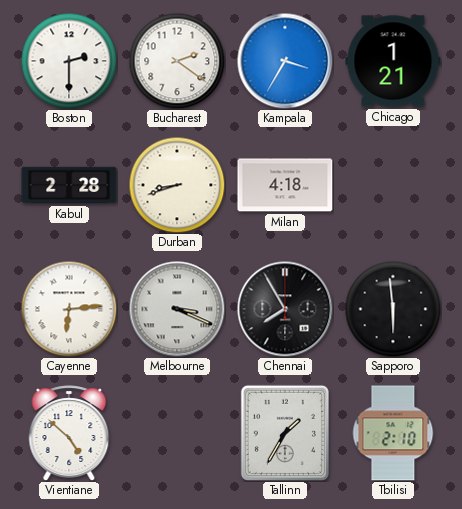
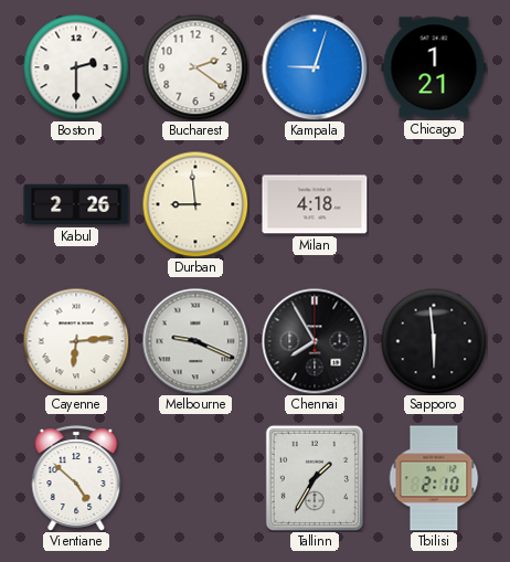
Kampala: 3:35 -> 9:03 (315, 67)
Kabul: 2:28 -> 2:26 (76, 204)
Durban: 8:42 -> 8:59 (195, 204)
Melbourne: 3:19 -> 9:19 (195, 341)
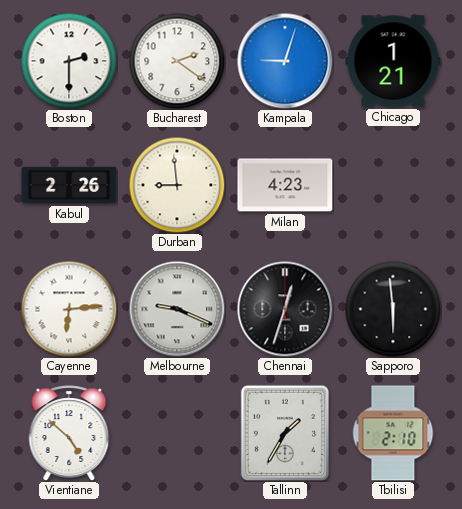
Milan: 4:18 -> 4:23 (285, 185)
Chennai: 7:55 -> 12:33 (285, 309)
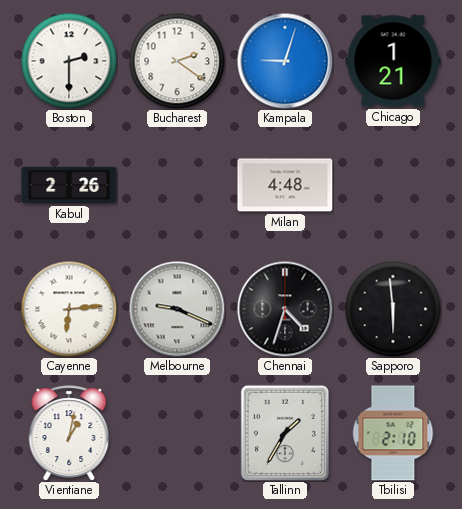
Durban: 8:59 -> none (177, 185)
Milan: 4:23 -> 4:48 (285, 185)
Chennai: 12:33 -> 4:33 (285, 309)
Vientiane: 4:52 -> 1:02 (69, 433)
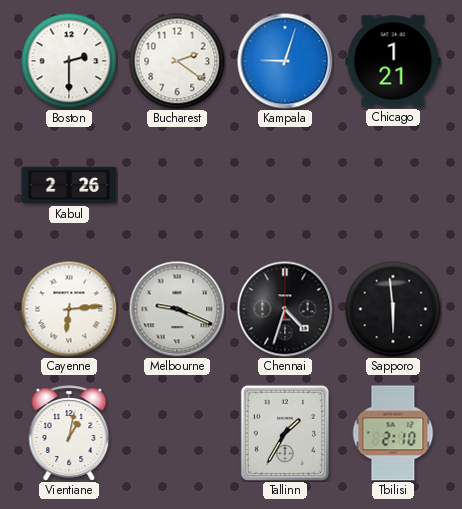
Milan: 4:48 -> none (285, 185)
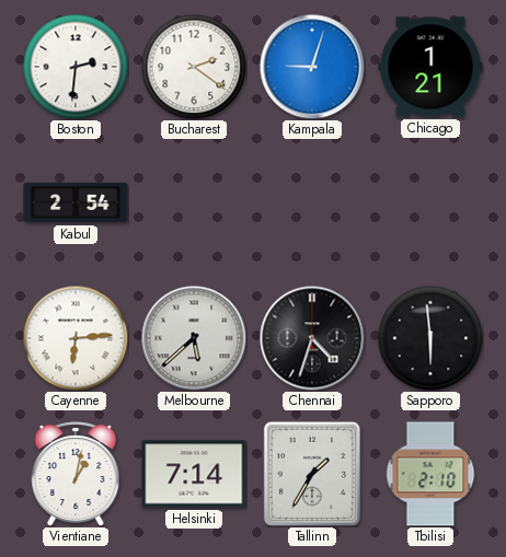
Boston: 2:30 -> 2:31 (76, 67)
Kabul: 2:26 -> 2:54 (76, 202)
Melbourne: 9:19 -> 5:38 (194, 338)
Helsinki: none -> 7:14 (194, 474)
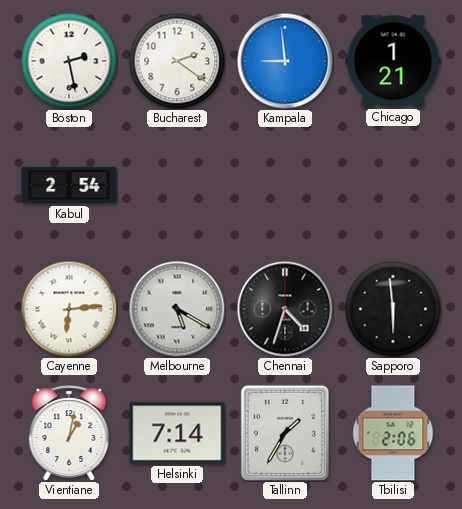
Boston: 2:31 -> 2:28 (69, 61)
Kampala: 9:03 -> 8:59 (285, 61)
Melbourne: 5:38 -> 5:20 (177, 309)
Tbilisi: 2:10 -> 2:06 (393, 433)
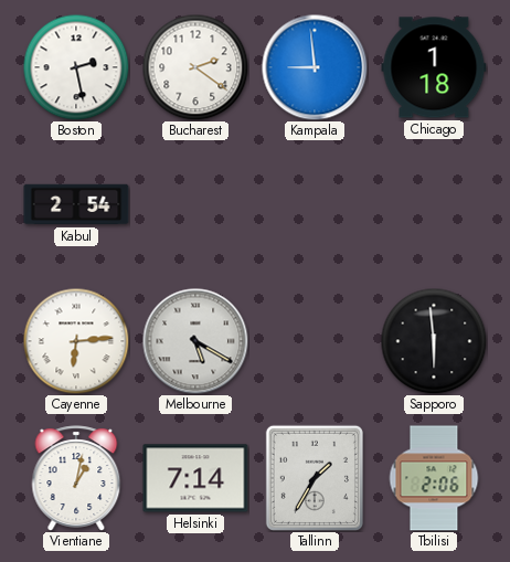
Chicago: 1:21 -> 1:18 (434, 67)
Chennai: 4:33 -> none (285, 309)
